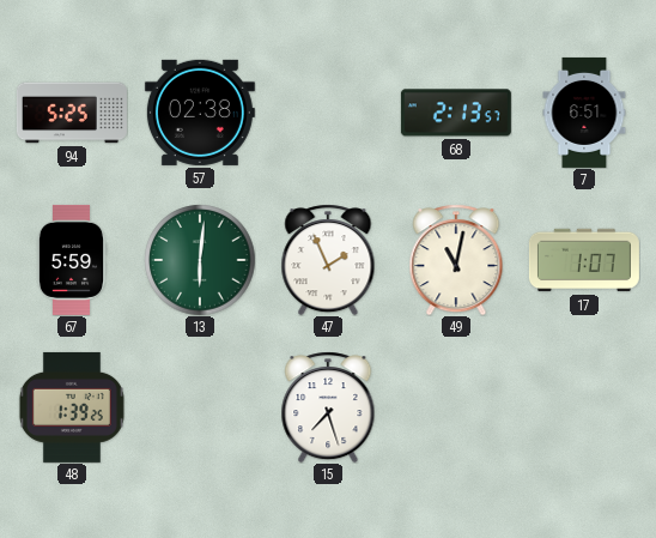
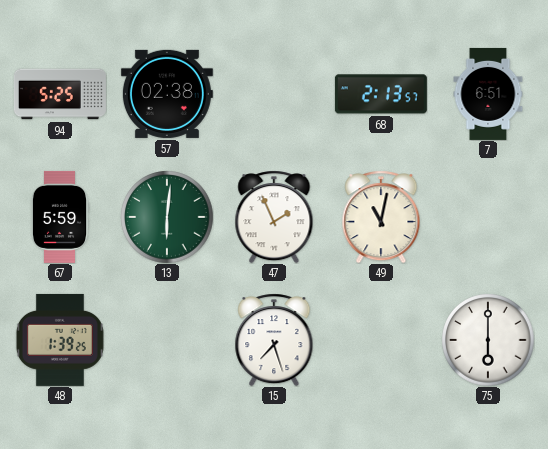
17: 1:07 -> none (584, 260)
75: none -> 6:00 (488, 340)
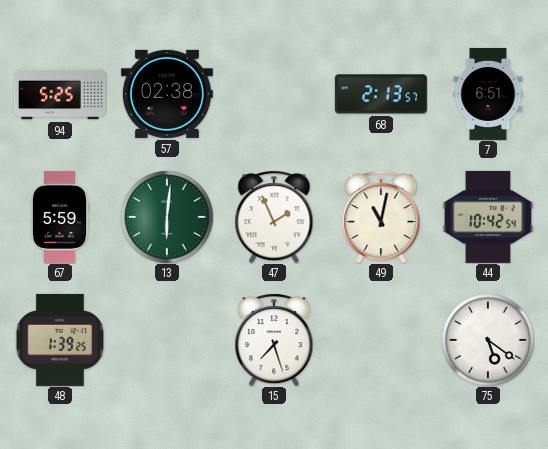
44: none -> 10:42 (488, 217)
75: 6:00 -> 5:21 (488, 340)
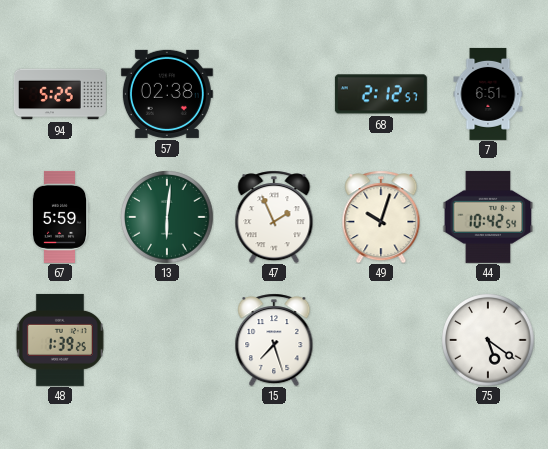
68: 2:13 -> 2:12 (381, 94)
49: 11:02 -> 10:03 (381, 217)
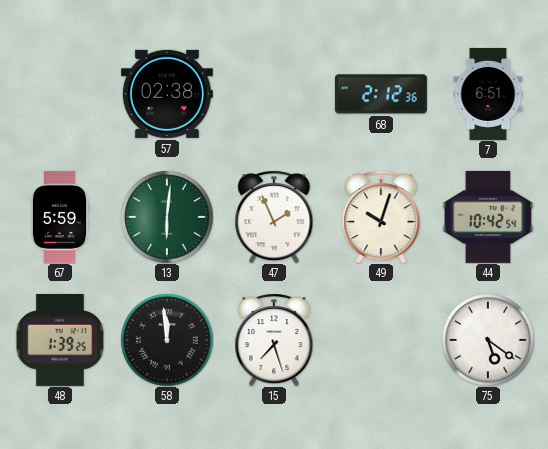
94: 5:25 -> none (60, 94)
68: 2:12:57 -> 2:12:36 (381, 94)
58: none -> 11:59 (167, 340)
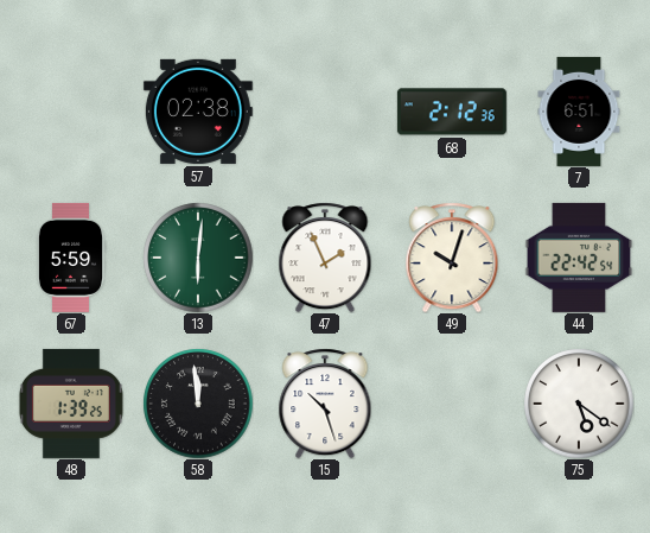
44: 10:42 -> 22:42 (579, 258)
15: 7:27 -> 10:27 (325, 404)
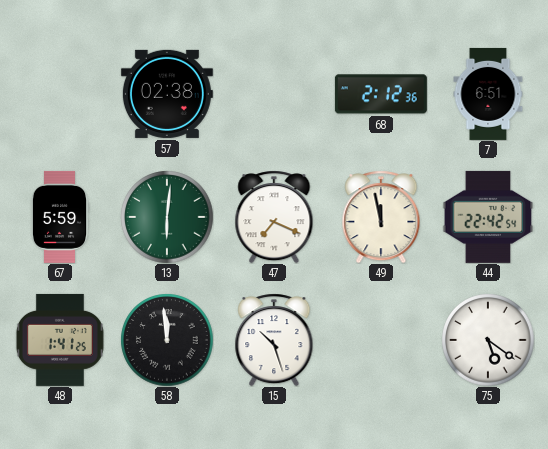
47: 1:56 -> 7:19 (274, 217)
49: 10:03 -> 11:58 (381, 217)
48: 1:39 -> 1:41 (60, 340)
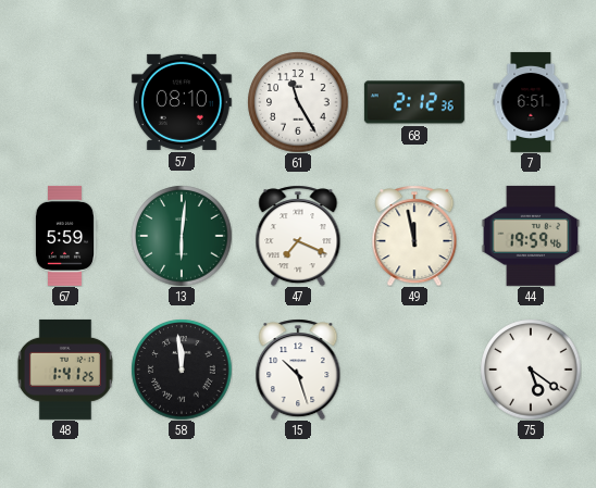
57: 02:38 -> 08:10 (182, 102)
61: none -> 11:25 (298, 102)
44: 22:42 -> 19:59 (531, 236)
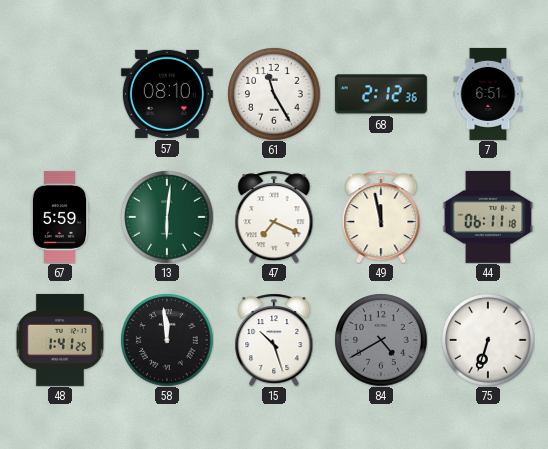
44: 19:59 -> 06:11 (488, 217)
84: none -> 4:40 (381, 340)
75: 5:21 -> 6:33 (488, 340)
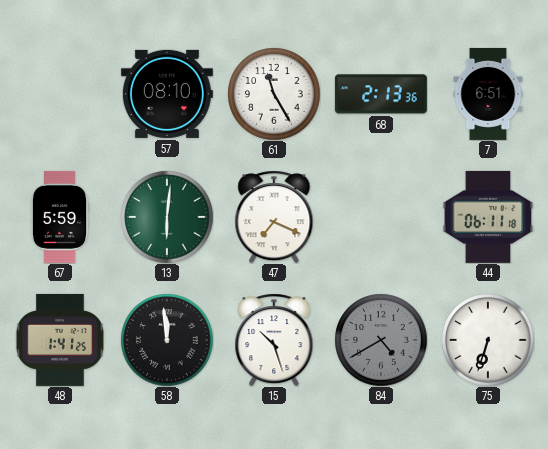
68: 2:12 -> 2:13 (381, 94)
49: 11:58 -> none (381, 217)
